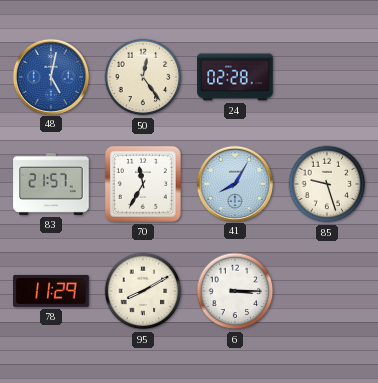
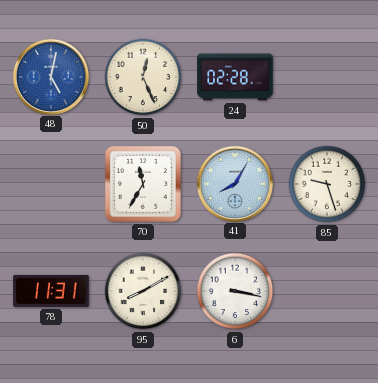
50: 12:24 -> 12:26 (143, 77)
83: 21:57 -> none (51, 184)
78: 11:29 -> 11:31 (51, 291)
6: 3:15 -> 3:17 (235, 291)
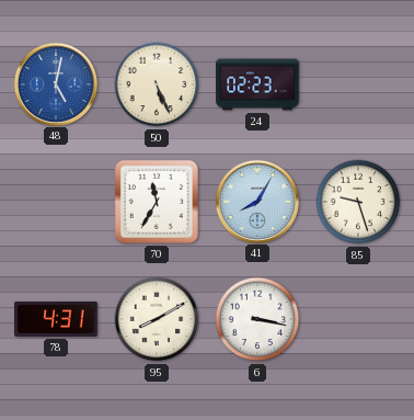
50: 12:26 -> 5:26 (157, 84)
24: 02:28 -> 02:23 (257, 84)
78: 11:31 -> 4:31 (56, 319)
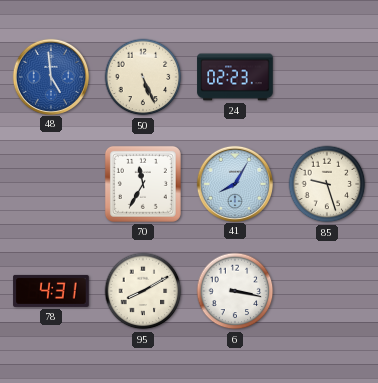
48: 5:02 -> 4:59 (50, 76)
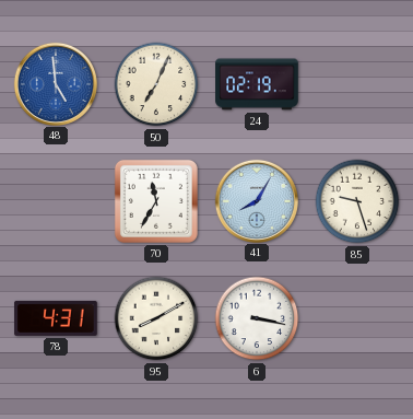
50: 5:26 -> 7:04 (156, 84)
24: 02:23 -> 02:19 (257, 84)
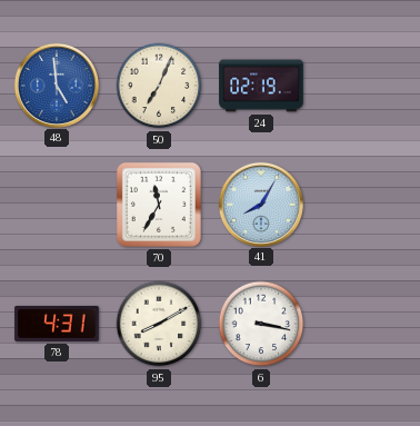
85: 9:27 -> none (357, 201)
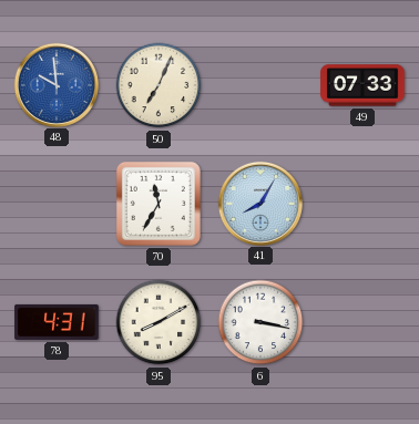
48: 4:59 -> 9:59 (55, 84)
24: 02:19 -> none (261, 86)
49: none -> 07:33 (362, 85)
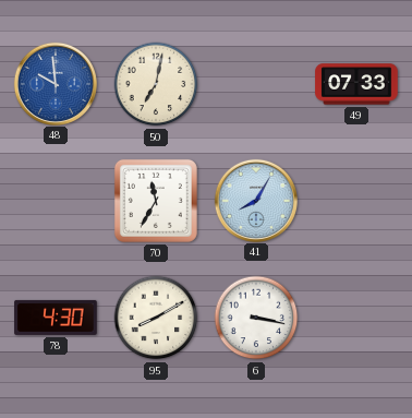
50: 7:04 -> 7:02 (156, 84)
78: 4:31 -> 4:30 (56, 318)
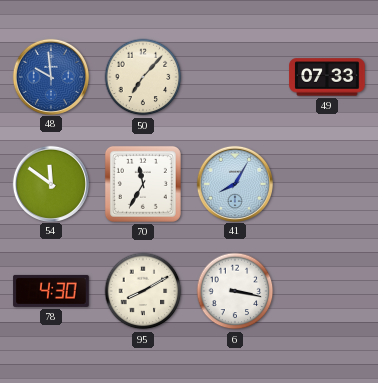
50: 7:02 -> 7:07 (143, 77)
54: none -> 11:51 (50, 183)
